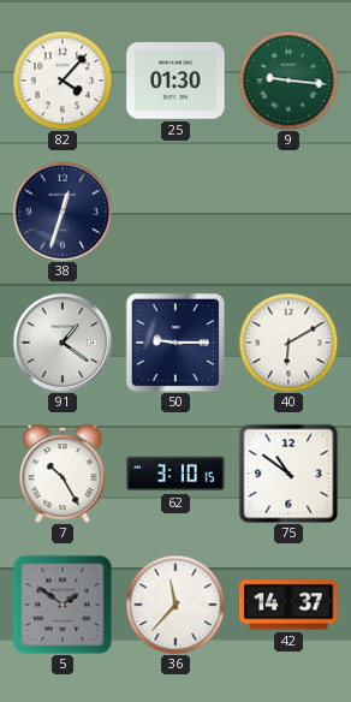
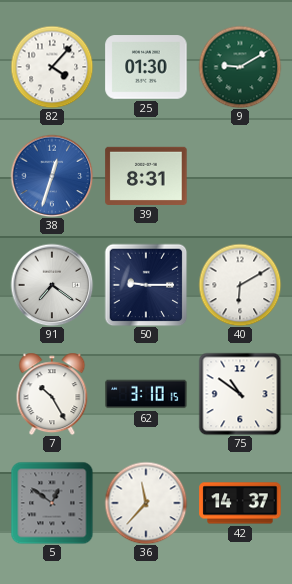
9: 9:16 -> 9:10 (240, 67)
38 dial: navy -> blue (52, 176)
39: none -> 8:31 (146, 176)
91: 1:21 -> 7:21 (52, 285)
5: 1:51 -> 12:51 (52, 503)
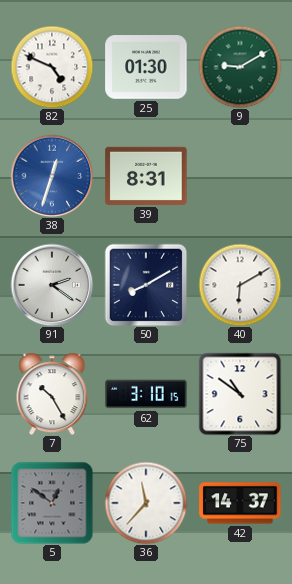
82: 4:07 -> 4:49 (52, 67)
91: 7:21 -> 2:21 (52, 285)
50: 9:15 -> 8:10 (146, 285)
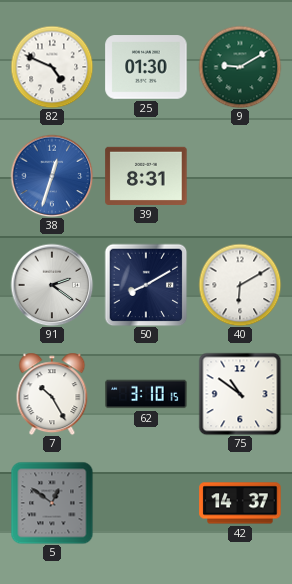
36: 11:37 -> none (146, 503)
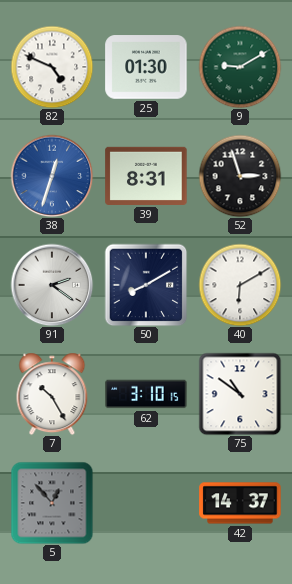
52: none -> 2:57 (240, 176)
5: 12:51 -> 12:53 (52, 503)
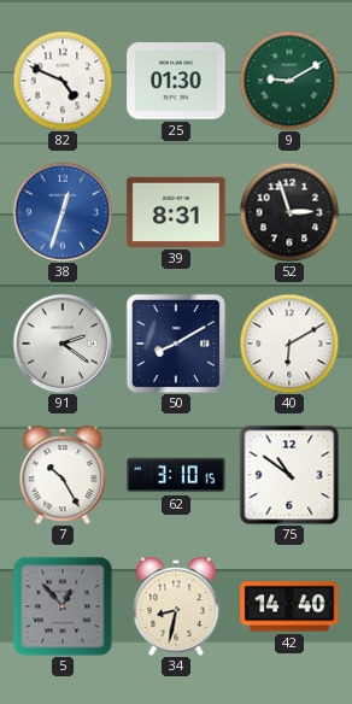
34: none -> 8:32 (176, 606)
42: 14:37 -> 14:40 (289, 606)
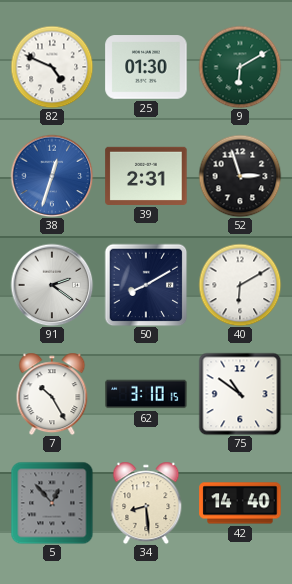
9: 9:10 -> 6:10 (240, 67)
39: 8:31 -> 2:31 (146, 176)
34: 8:32 -> 8:29 (146, 503)
